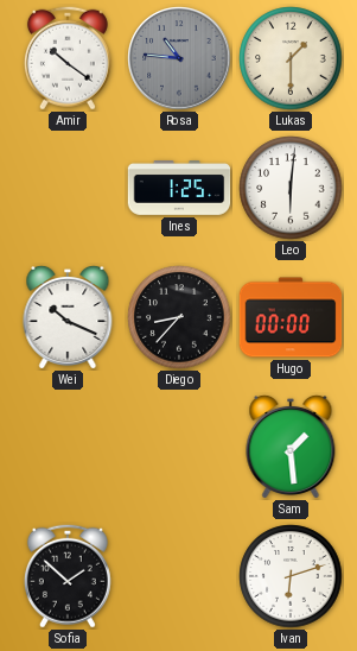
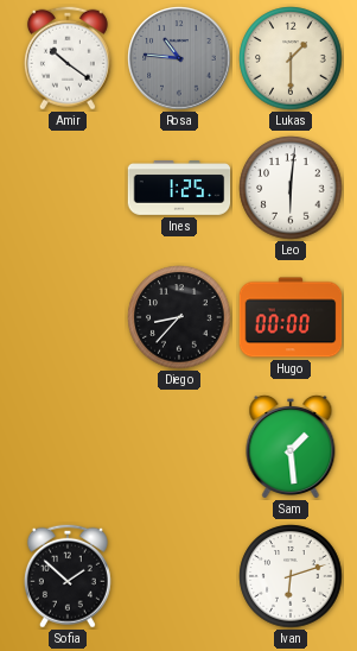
Wei: 10:19 -> none (68, 317)
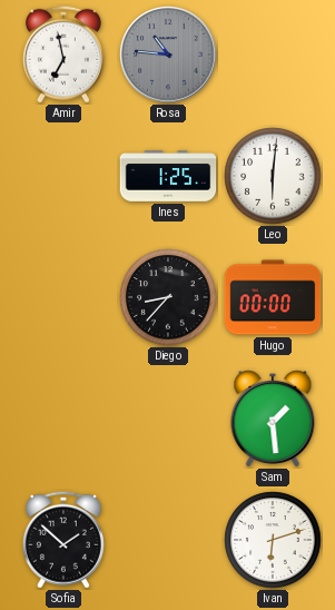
Amir: 10:21 -> 6:58 (63, 55)
Lukas: 1:30 -> none (291, 58)
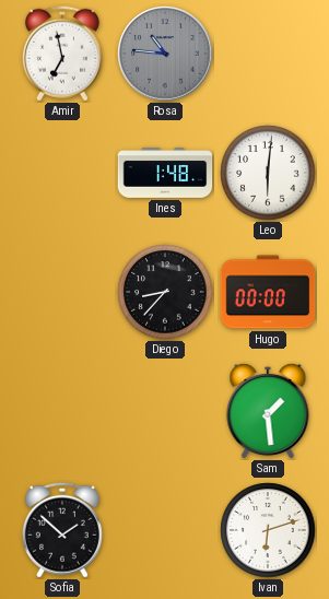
Ines: 1:25 -> 1:48 (165, 173)
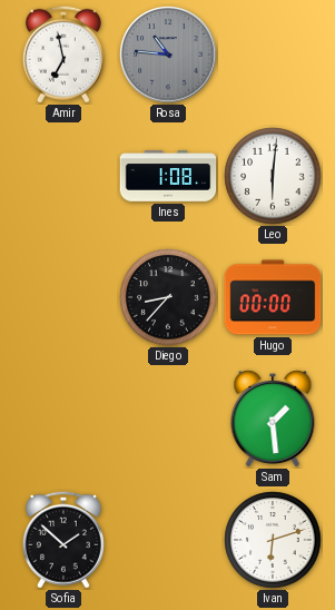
Ines: 1:48 -> 1:08 (168, 176)
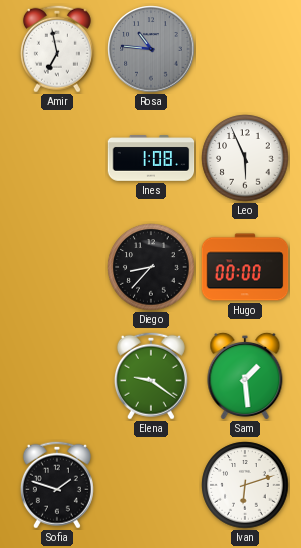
Leo: 6:01 -> 5:56 (245, 158)
Elena: none -> 9:21 (151, 376)
Sofia: 1:52 -> 1:48 (57, 485)
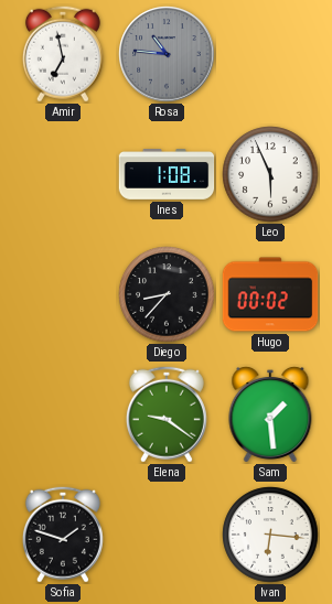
Hugo: 00:00 -> 00:02 (270, 294)
Ivan: 6:12 -> 6:16 (270, 535)
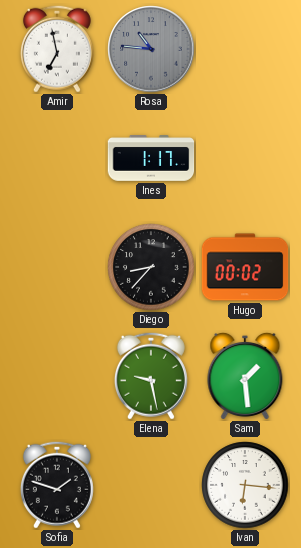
Ines: 1:08 -> 1:17 (151, 158)
Leo: 5:56 -> none (270, 174)
Elena: 9:21 -> 9:28 (151, 376)
